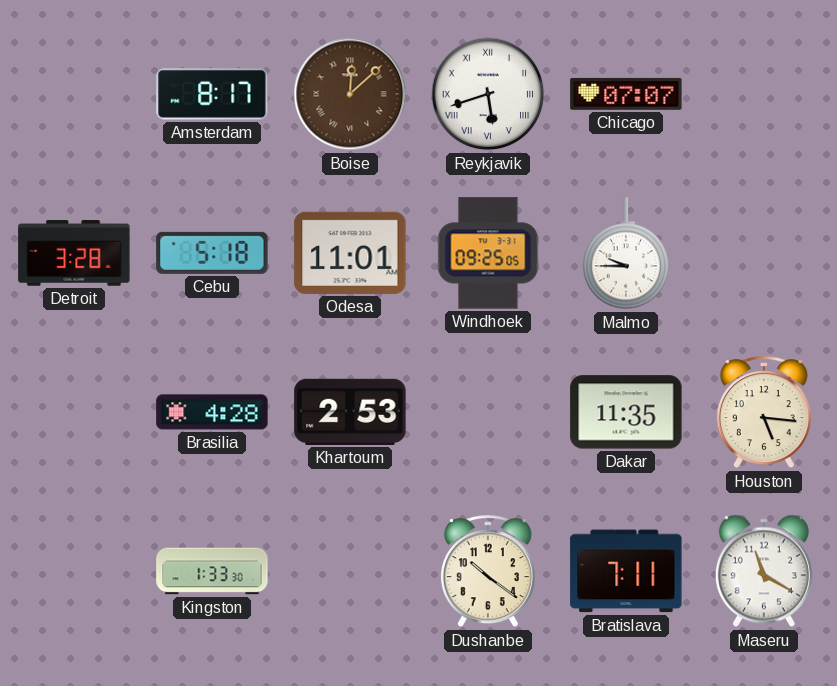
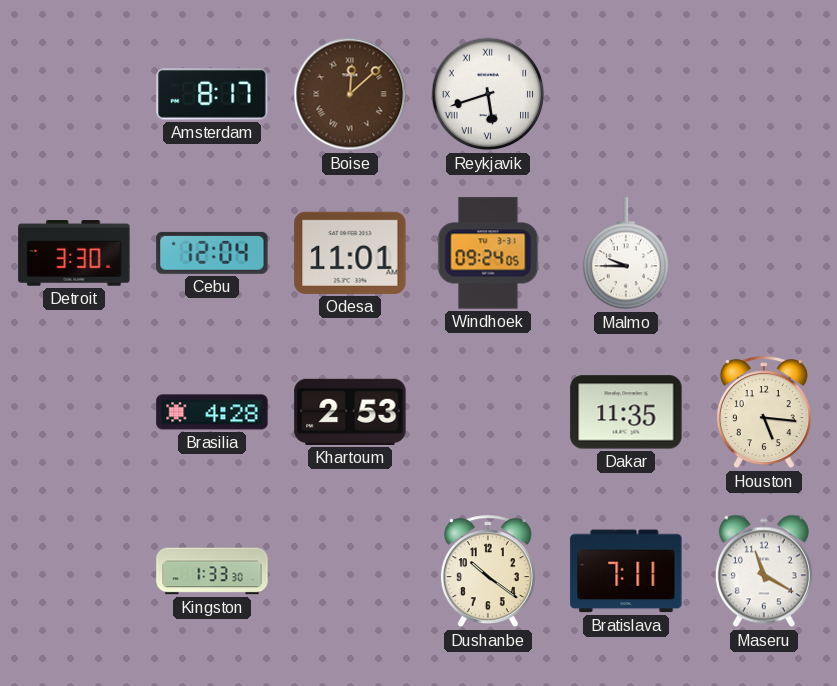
Chicago: 07:07 -> none (626, 94)
Detroit: 3:28 -> 3:30 (74, 253)
Cebu: 5:18 -> 12:04 (212, 253)
Windhoek: 09:25 -> 09:24 (488, 253)
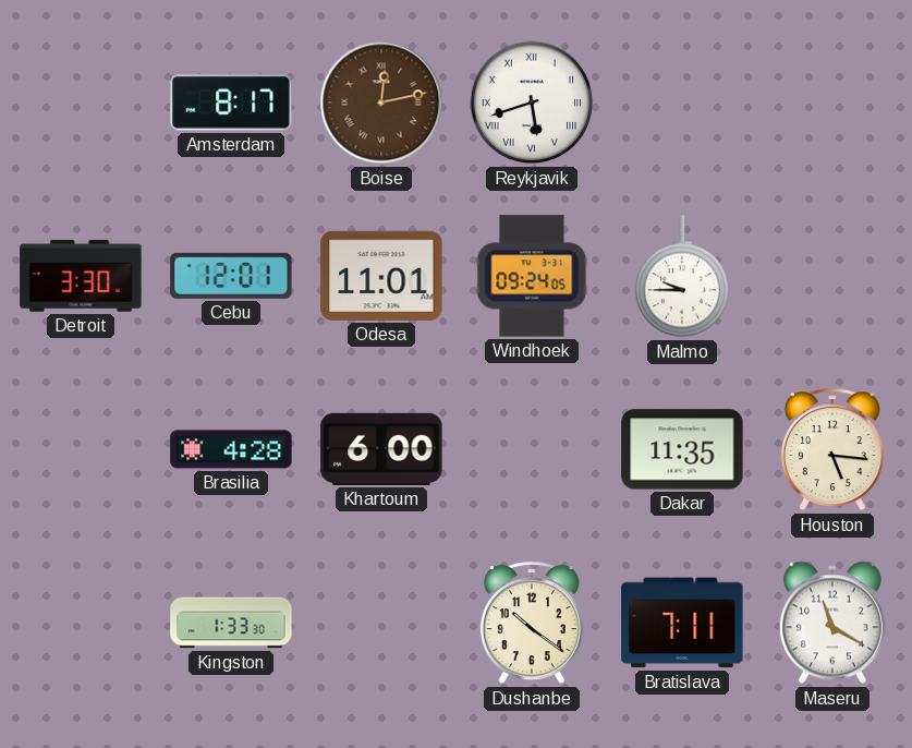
Boise: 12:08 -> 12:13 (381, 102)
Cebu: 12:04 -> 12:01 (231, 276)
Khartoum: 2:53 -> 6:00 (381, 449)
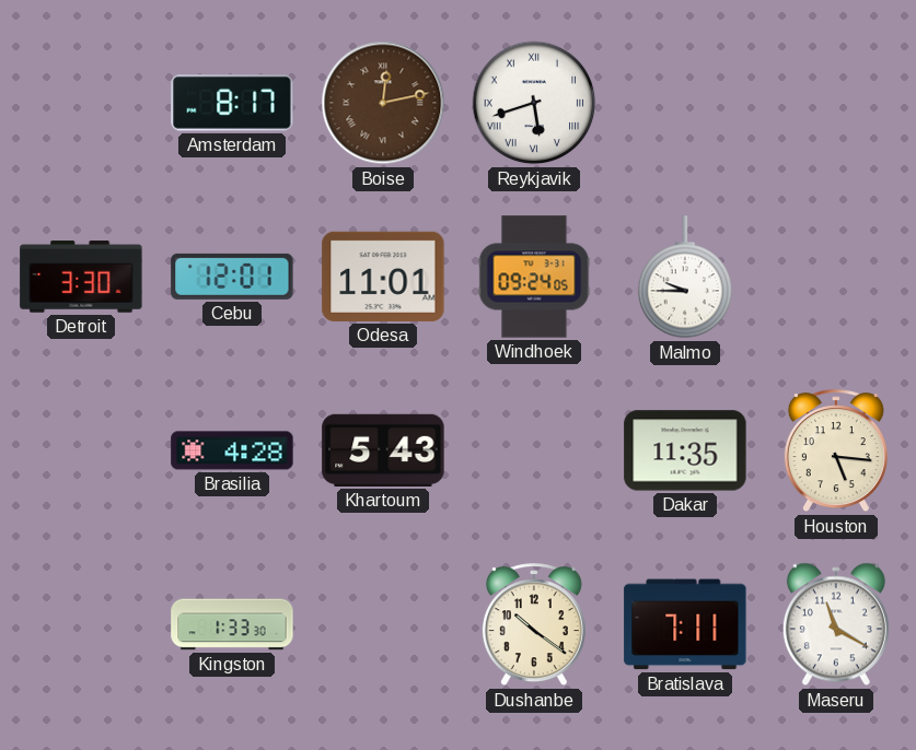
Khartoum: 6:00 -> 5:43 (383, 450)
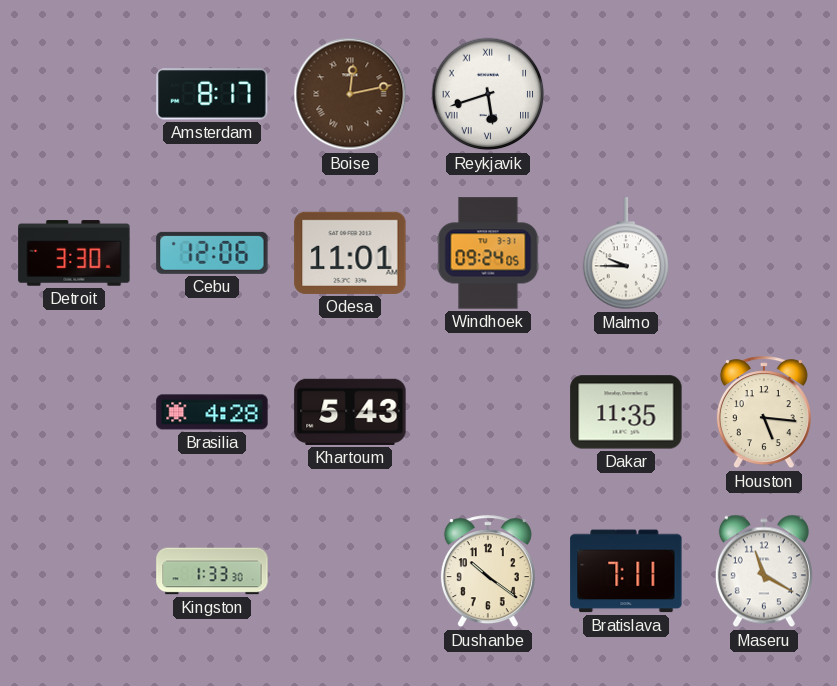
Cebu: 12:01 -> 12:06 (212, 253)
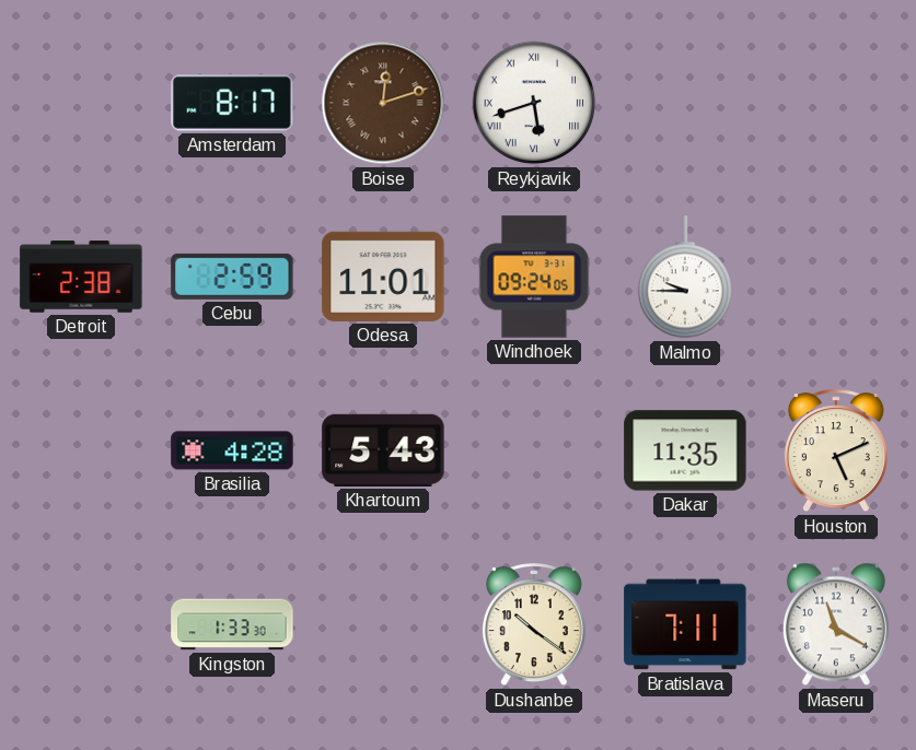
Boise: 12:13 -> 12:12 (383, 103)
Detroit: 3:30 -> 2:38 (81, 277)
Cebu: 12:06 -> 2:59 (232, 277)
Houston: 5:16 -> 5:11 (836, 452)
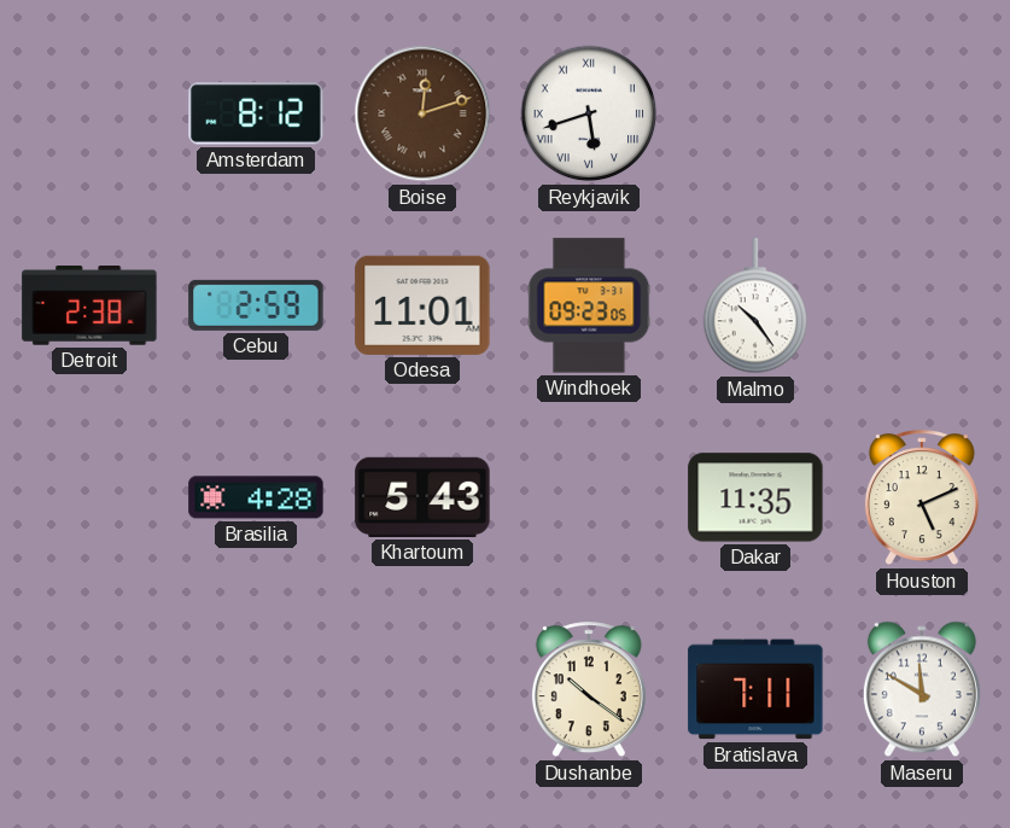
Amsterdam: 8:17 -> 8:12 (256, 113)
Windhoek: 09:24 -> 09:23 (589, 305)
Malmo: 9:45 -> 10:24 (755, 307)
Kingston: 1:33 -> none (232, 624)
Maseru: 11:20 -> 11:50 (922, 689)
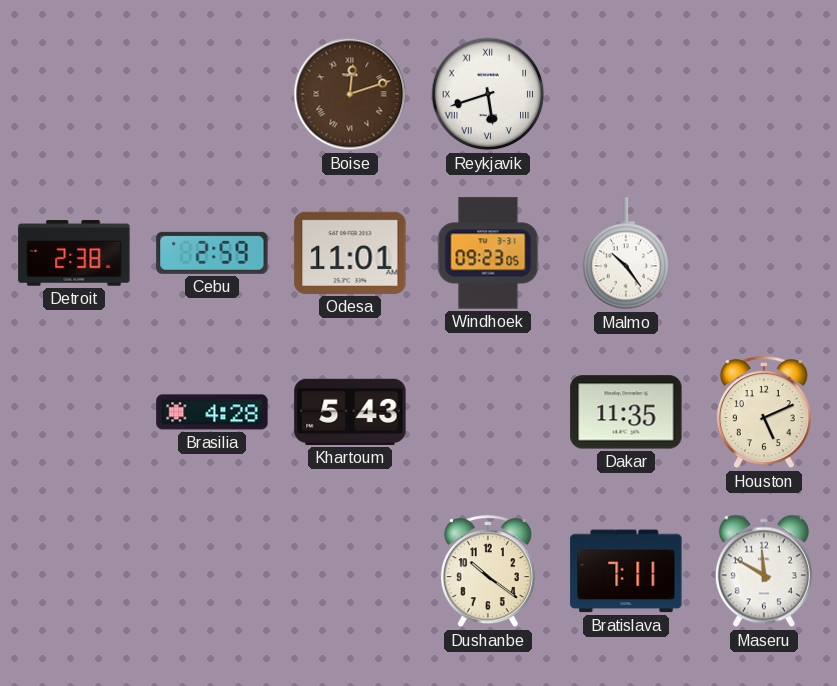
Amsterdam: 8:12 -> none (256, 113)
